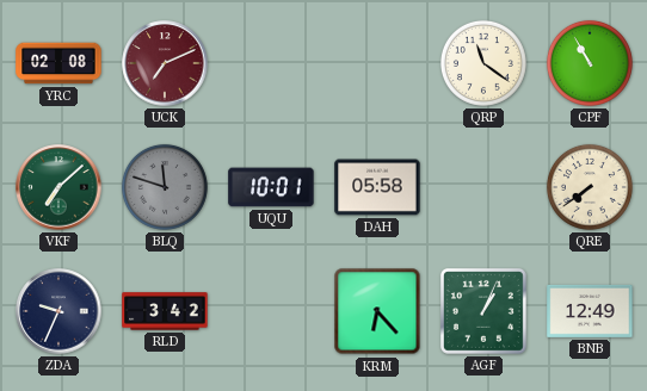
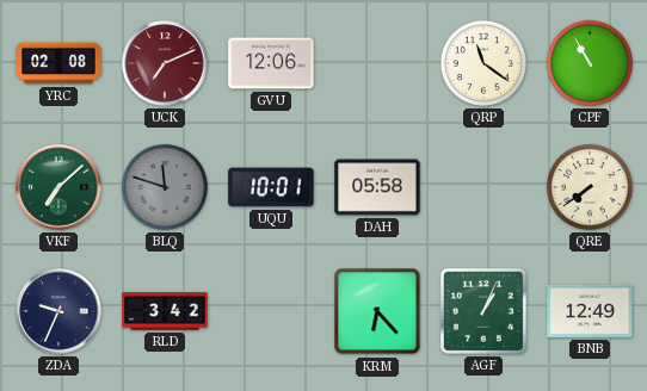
GVU: none -> 12:06 (271, 63)
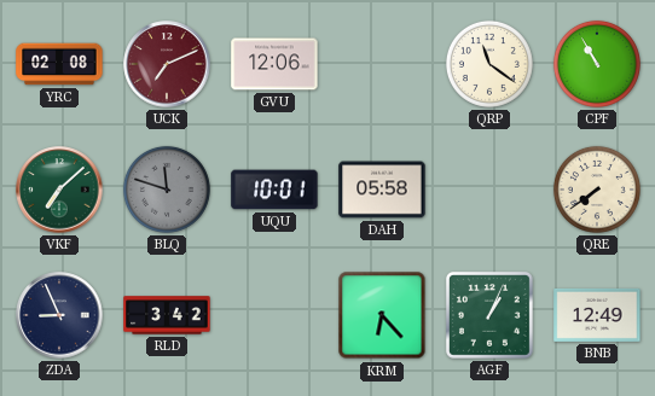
ZDA: 9:34 -> 8:56 (59, 315)
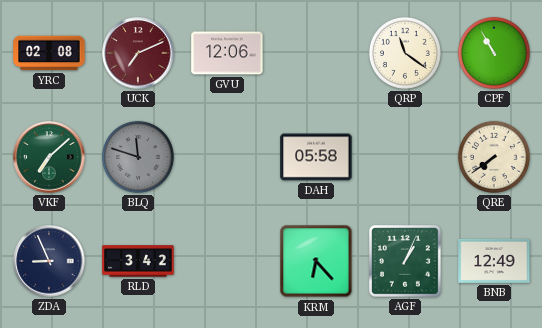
UQU: 10:01 -> none (274, 190)
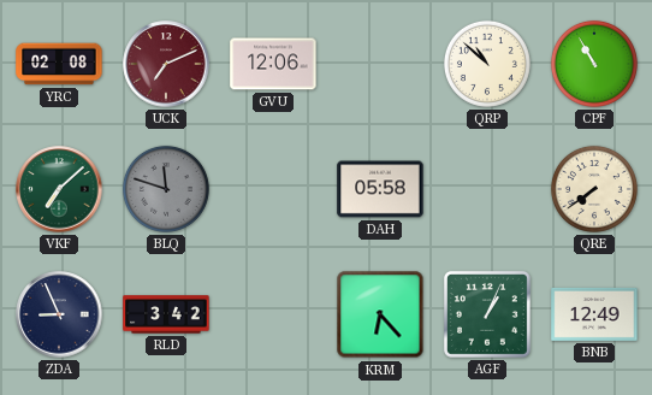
QRP: 11:21 -> 10:52 (487, 64)
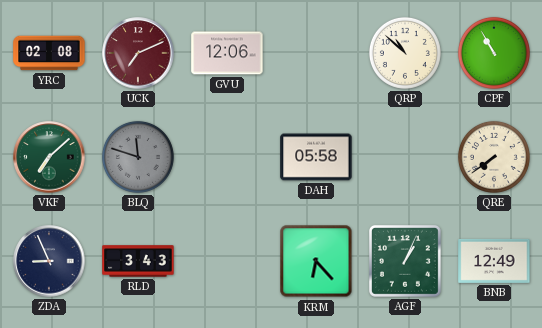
RLD: 3:42 -> 3:43 (138, 261)
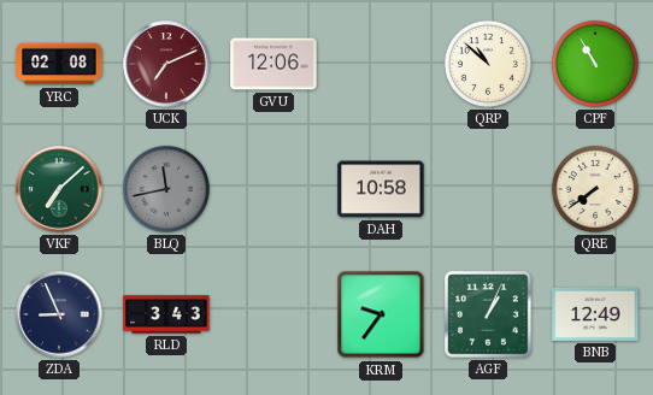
BLQ: 11:48 -> 11:43 (166, 189)
DAH: 05:58 -> 10:58 (381, 189)
KRM: 6:23 -> 9:36 (381, 314)
